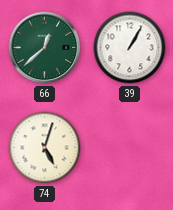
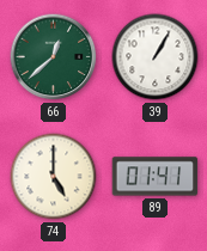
74: 5:03 -> 5:00 (54, 177)
89: none -> 01:41 (156, 177)
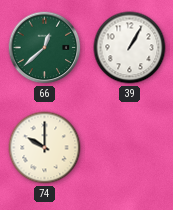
74: 5:00 -> 10:00 (45, 148)
89: 01:41 -> none (156, 177)
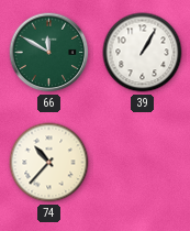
66: 12:38 -> 11:50 (49, 53)
74: 10:00 -> 10:37 (49, 163)
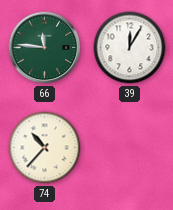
66: 11:50 -> 11:46 (45, 48)
39: 1:05 -> 12:05 (130, 48)
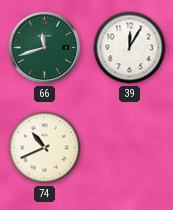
66: 11:46 -> 11:42 (45, 48)
74: 10:37 -> 10:41 (45, 148)
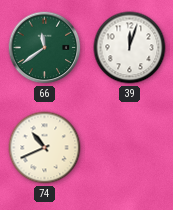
66: 11:42 -> 11:39 (45, 48)
39: 12:05 -> 12:03 (130, 48)
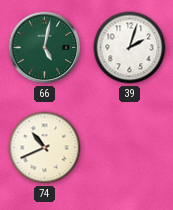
66: 11:39 -> 5:02 (45, 48)
39: 12:03 -> 2:03 (130, 48)
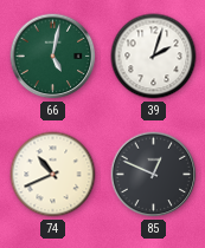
85: none -> 12:49 (154, 175)
